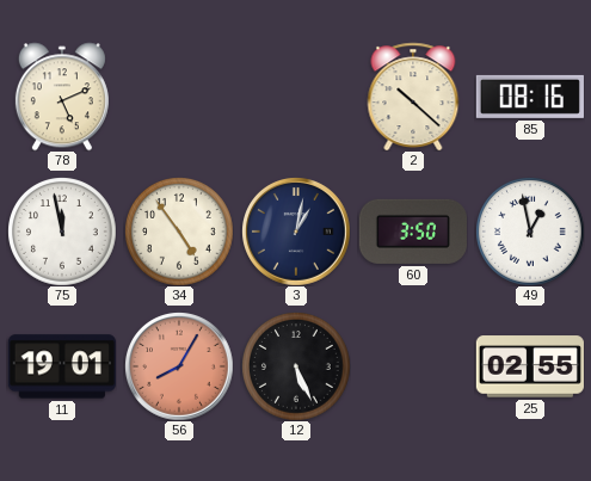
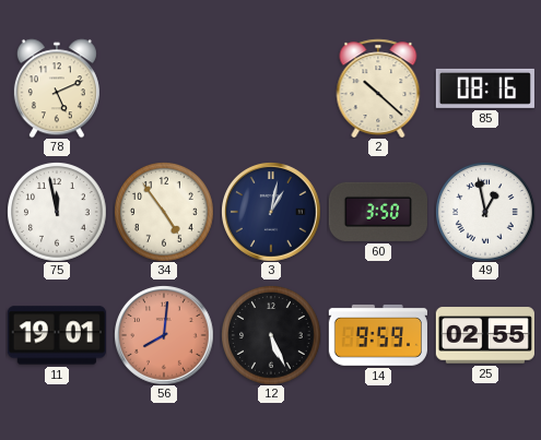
56: 8:05 -> 8:01 (164, 335)
14: none -> 9:59 (378, 335)
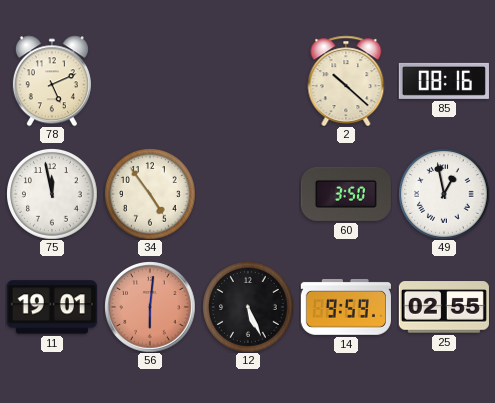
3: 1:02 -> none (271, 212)
56: 8:01 -> 6:01 (150, 307)
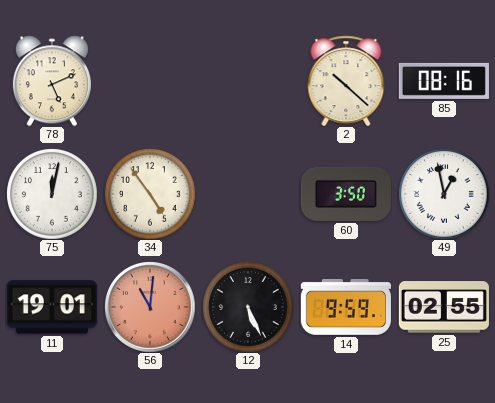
75: 11:58 -> 12:02 (52, 194)
56: 6:01 -> 11:01 (150, 307)
